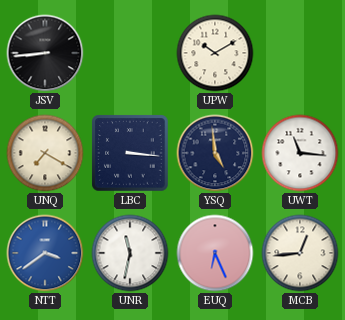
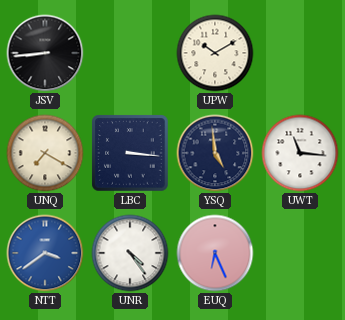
UNR: 11:32 -> 4:24 (130, 253)
MCB: 12:44 -> none (300, 253)
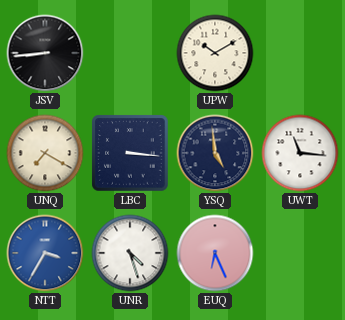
NTT: 3:39 -> 3:35 (45, 253)
UNR: 4:24 -> 4:27 (130, 253)
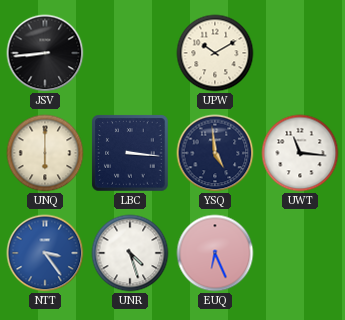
UNQ: 7:20 -> 6:00 (45, 153)
NTT: 3:35 -> 3:24 (45, 253)
